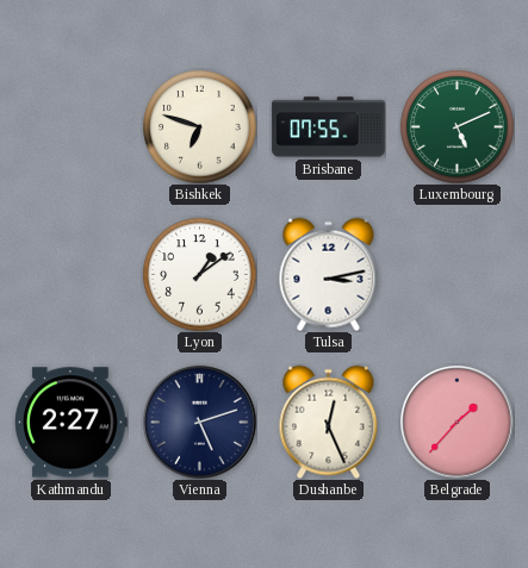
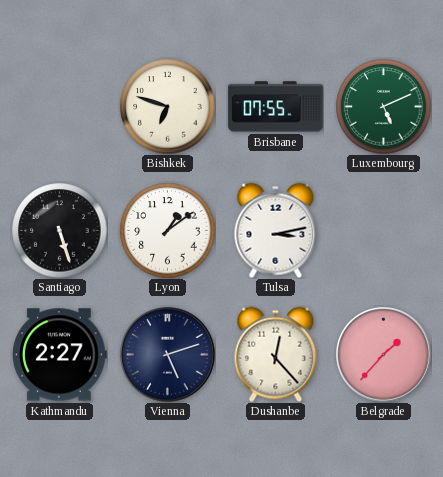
Santiago: none -> 5:27 (59, 230)
Dushanbe: 12:26 -> 12:23 (276, 354)
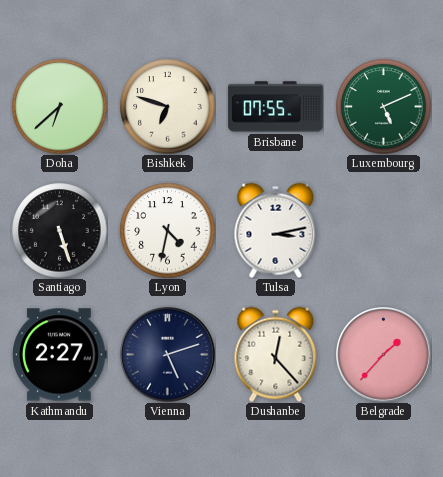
Doha: none -> 6:38 (59, 106)
Lyon: 1:09 -> 4:32 (167, 230)
